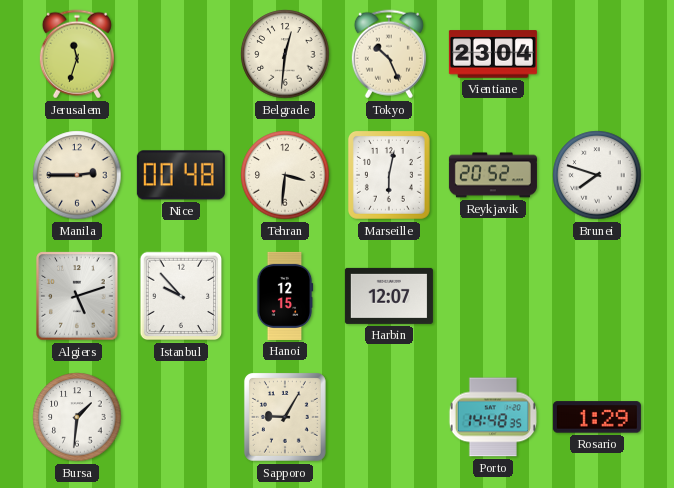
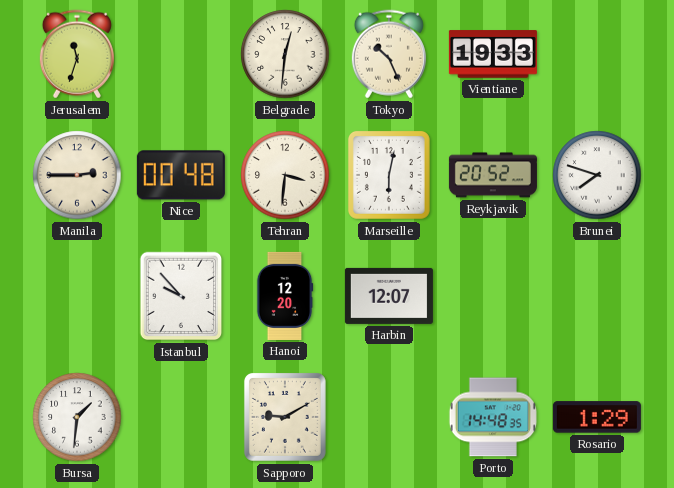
Vientiane: 23:04 -> 19:33 (493, 54)
Algiers: 5:12 -> none (77, 296)
Hanoi: 12:15 -> 12:20 (285, 296)
Sapporo: 9:05 -> 9:10 (285, 417)
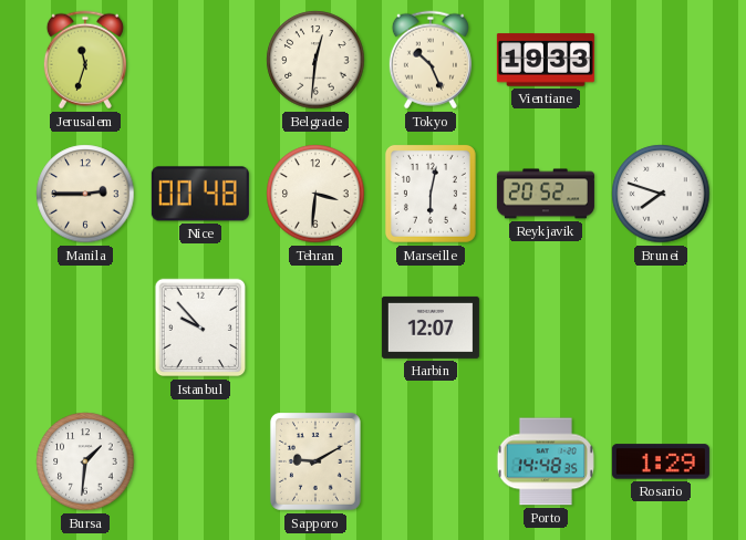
Hanoi: 12:20 -> none (285, 296)
